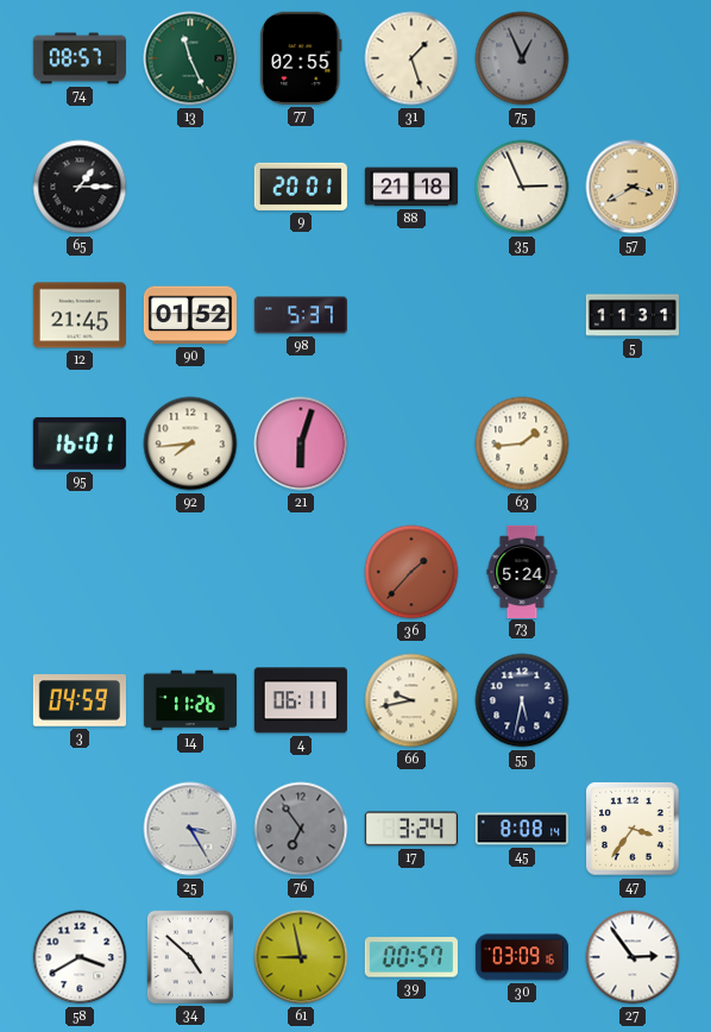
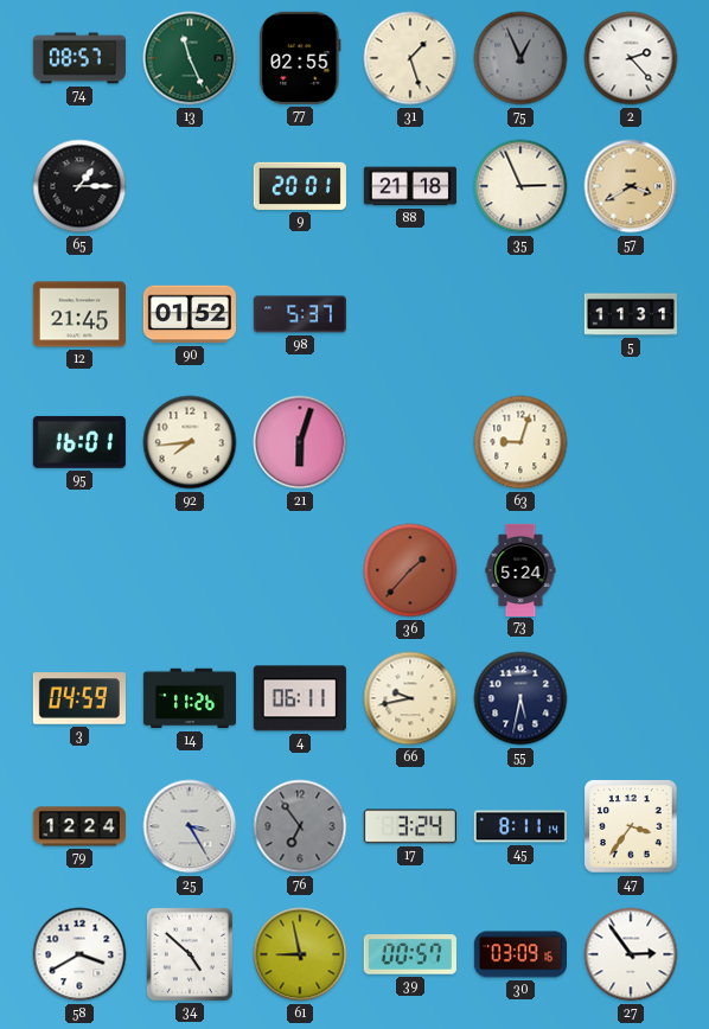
2: none -> 2:23 (631, 58)
63: 1:44 -> 9:03 (520, 442)
79: none -> 12:24 (79, 826)
45: 8:08 -> 8:11 (520, 826)
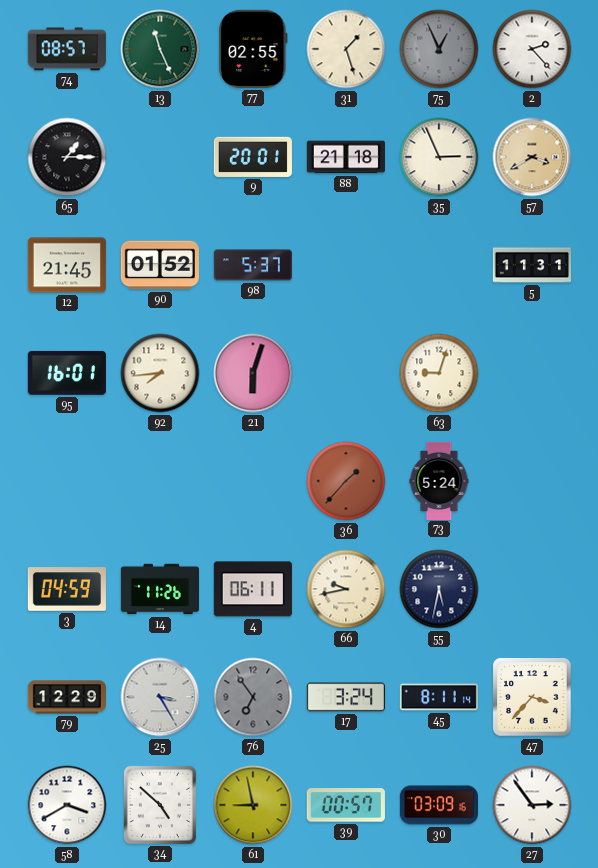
79: 12:24 -> 12:29 (67, 697)
47: 3:36 -> 3:37 (532, 697)
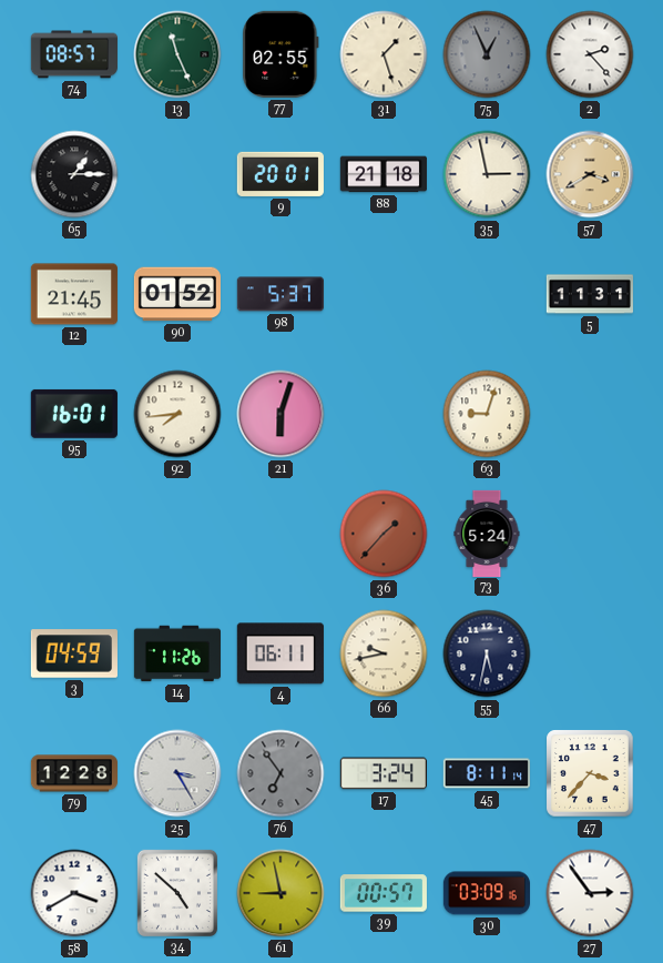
35: 2:56 -> 2:58 (487, 174)
79: 12:29 -> 12:28 (74, 773)
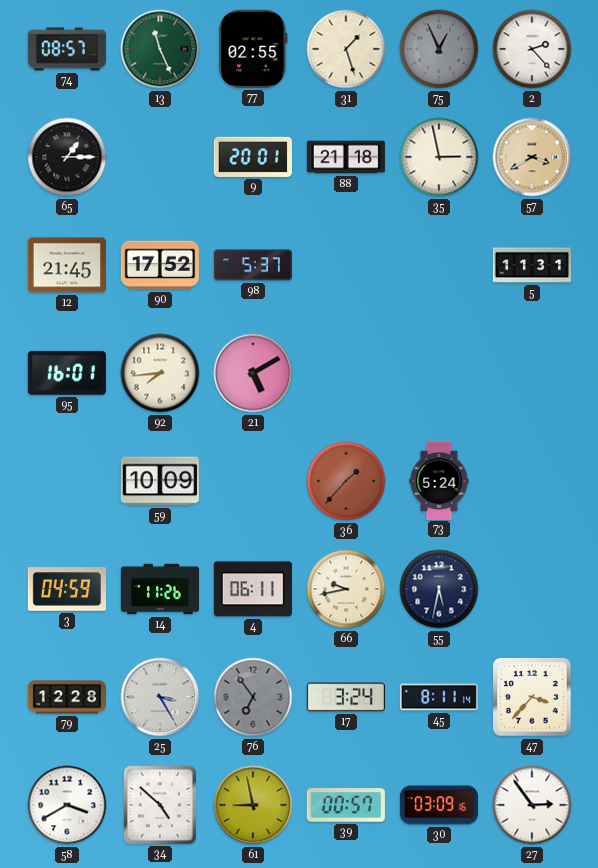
90: 01:52 -> 17:52 (160, 265)
21: 6:03 -> 5:10 (253, 373)
63: 9:03 -> none (487, 414)
59: none -> 10:09 (160, 481)
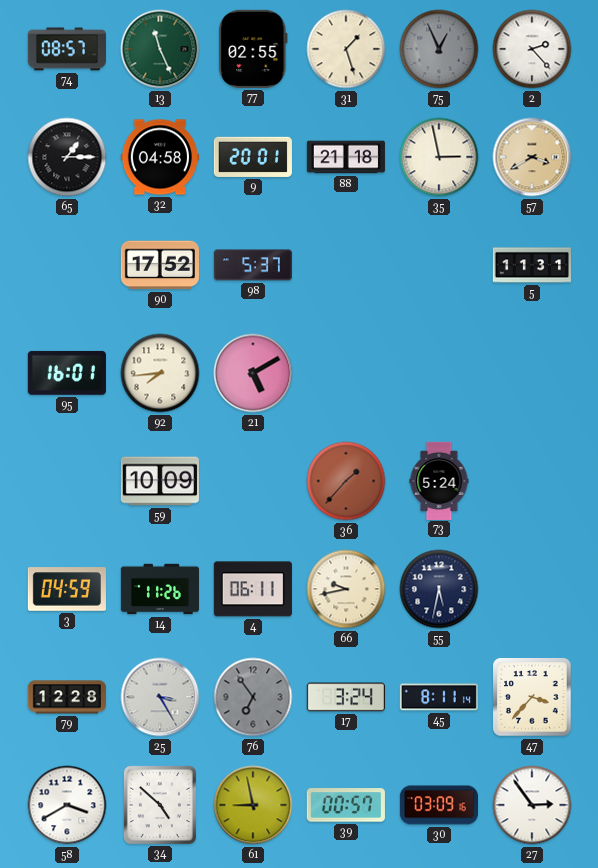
32: none -> 04:58 (160, 157)
12: 21:45 -> none (67, 265)
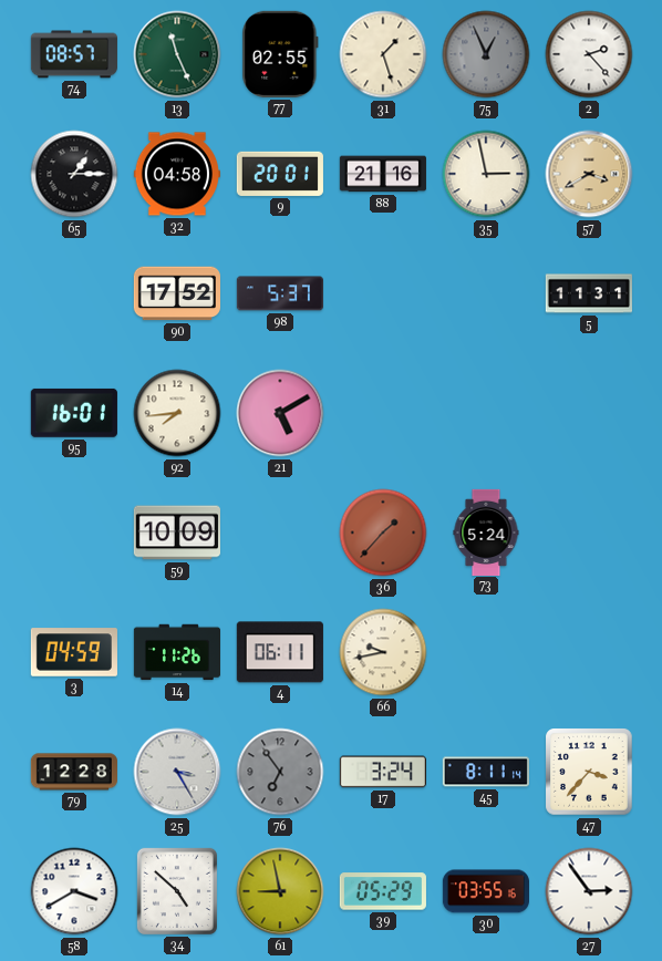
88: 21:18 -> 21:16 (383, 174)
55: 5:32 -> none (439, 589)
39: 00:57 -> 05:29 (383, 891)
30: 03:09 -> 03:55 (485, 891)
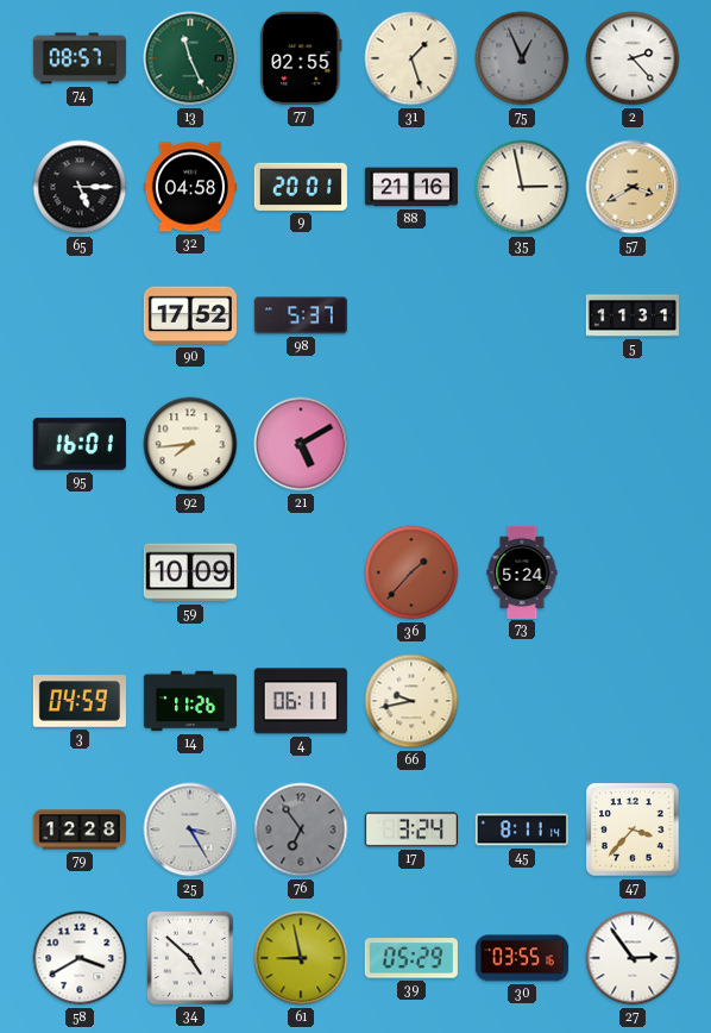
65: 1:15 -> 5:15 (80, 187)
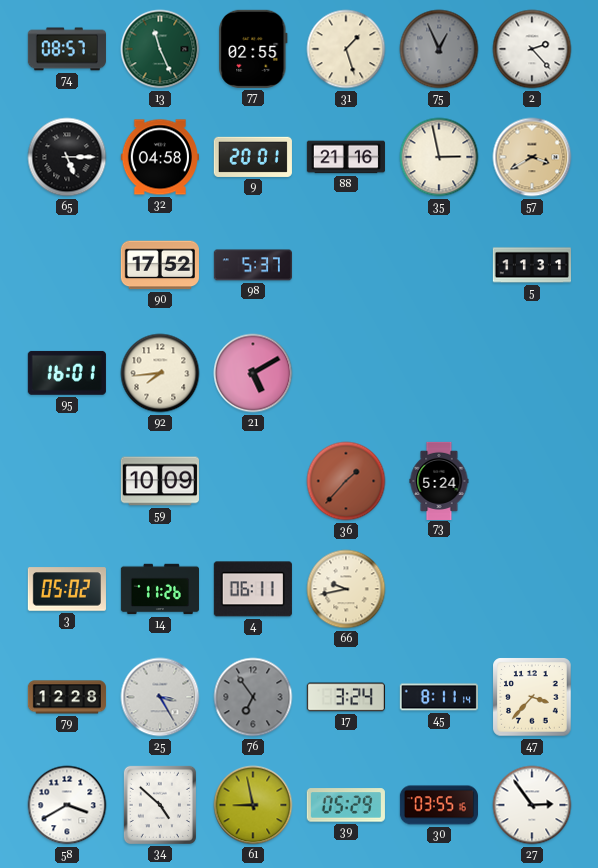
3: 04:59 -> 05:02 (67, 589)
